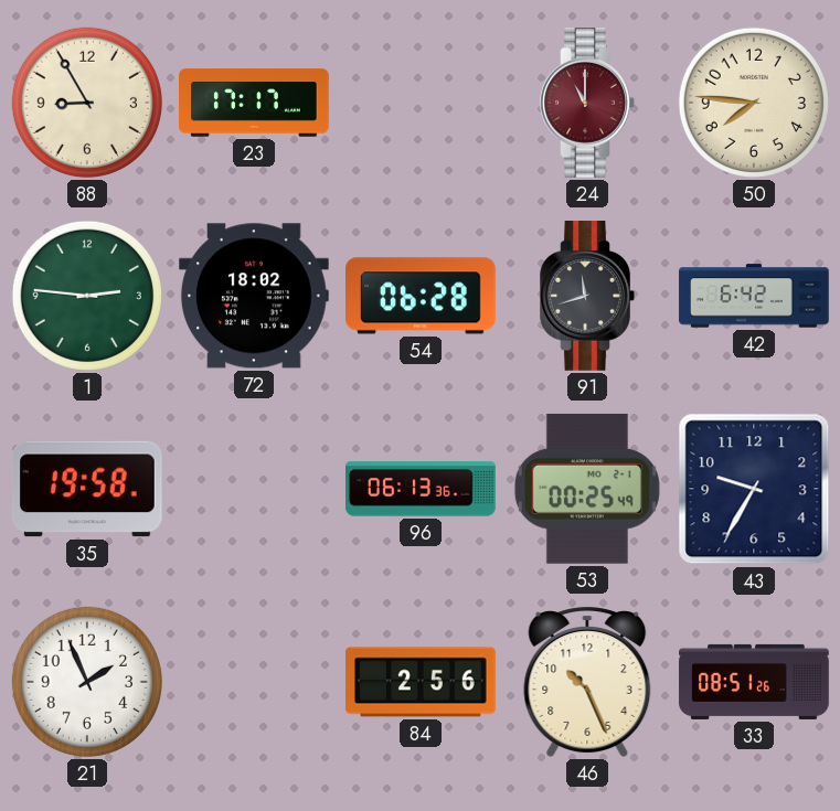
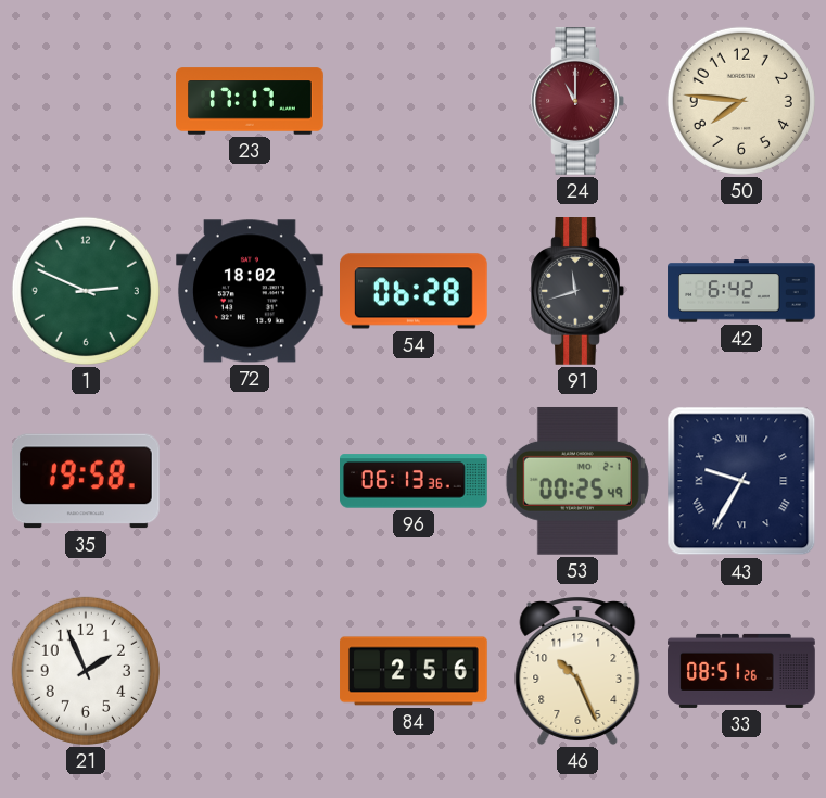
88: 8:55 -> none (87, 103)
1: 2:46 -> 2:49 (86, 291)
43 numerals: Arabic -> Roman (741, 481)
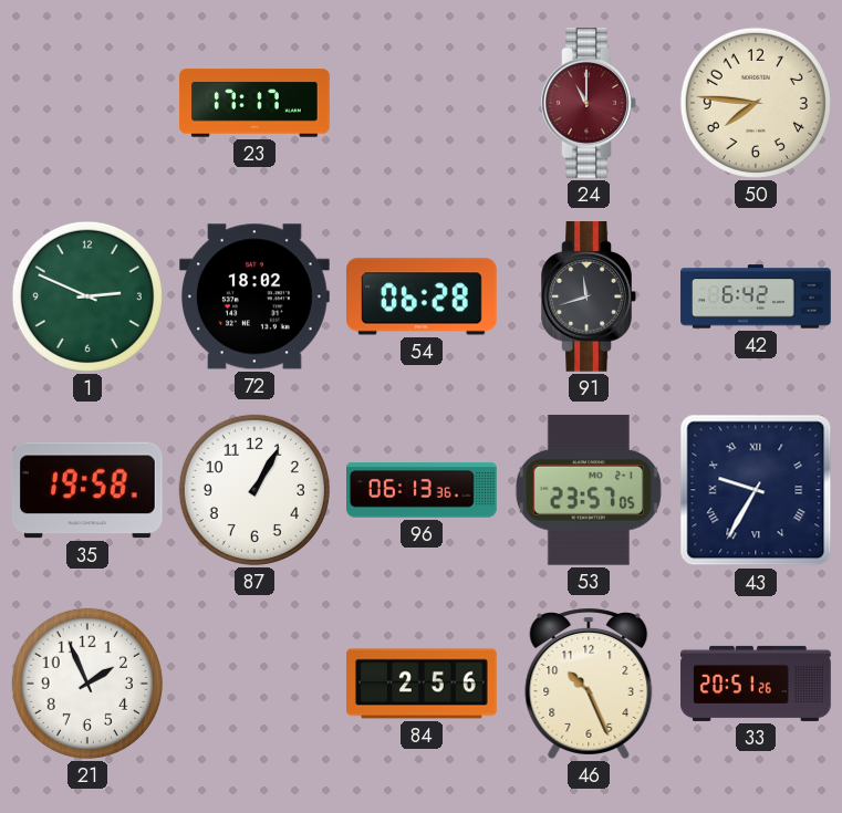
87: none -> 1:05 (254, 490)
53: 00:25 -> 23:57 (589, 490)
33: 08:51 -> 20:51 (756, 684)
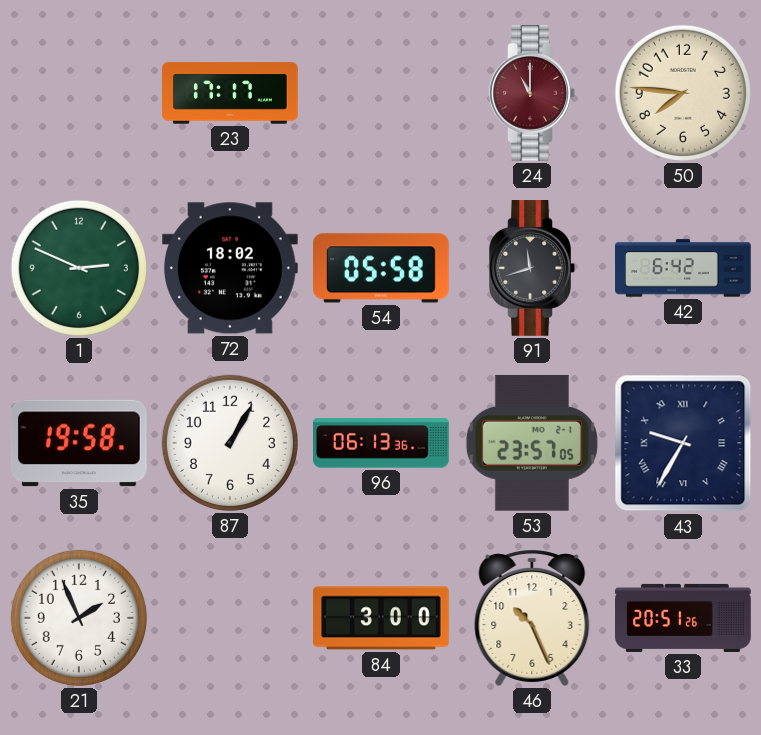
54: 06:28 -> 05:58 (382, 268)
84: 2:56 -> 3:00 (381, 618)
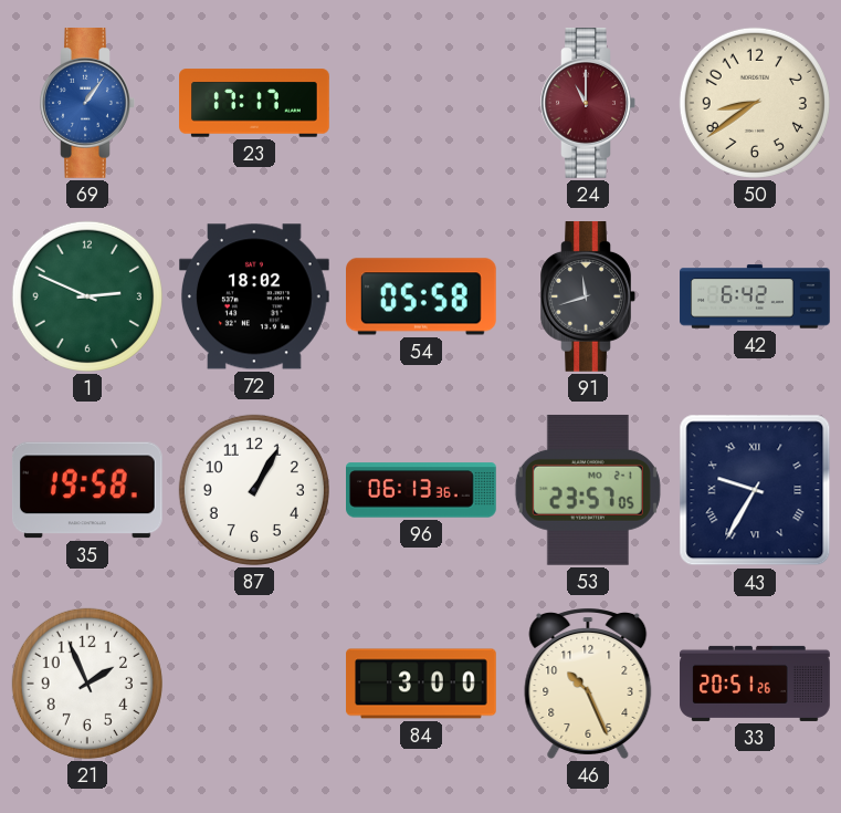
69: none -> 1:06 (87, 104)
50: 7:46 -> 8:39 (755, 103)
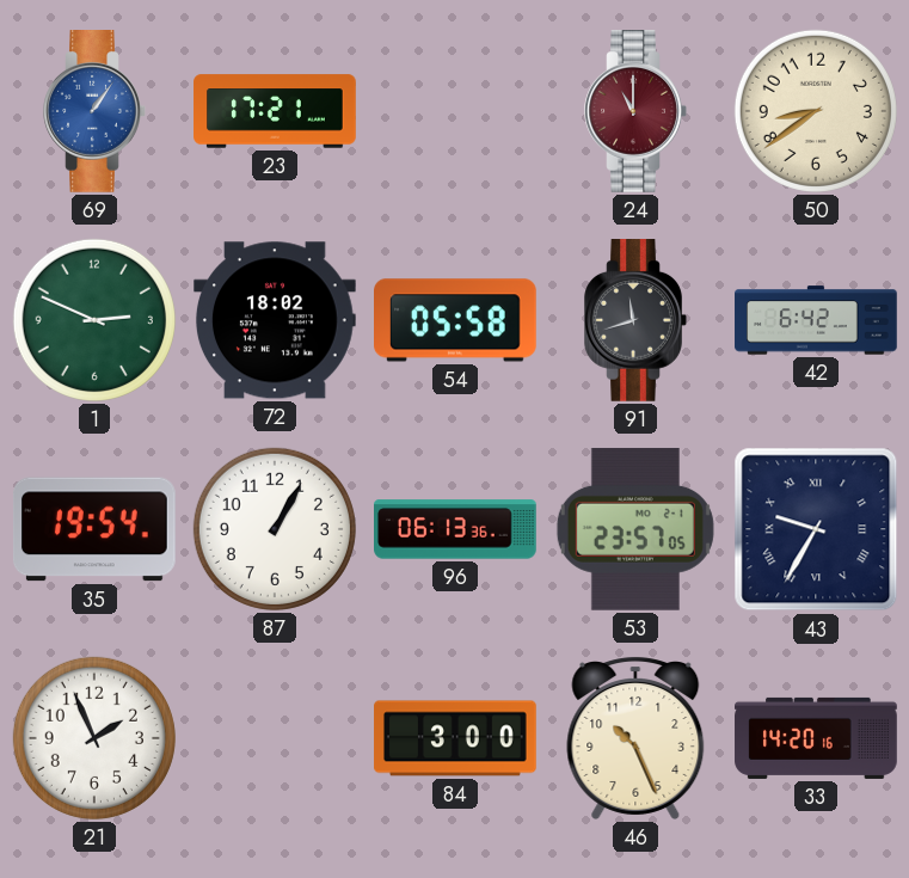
23: 17:17 -> 17:21 (275, 111)
35: 19:58 -> 19:54 (94, 529)
33: 20:51 -> 14:20 (816, 738)
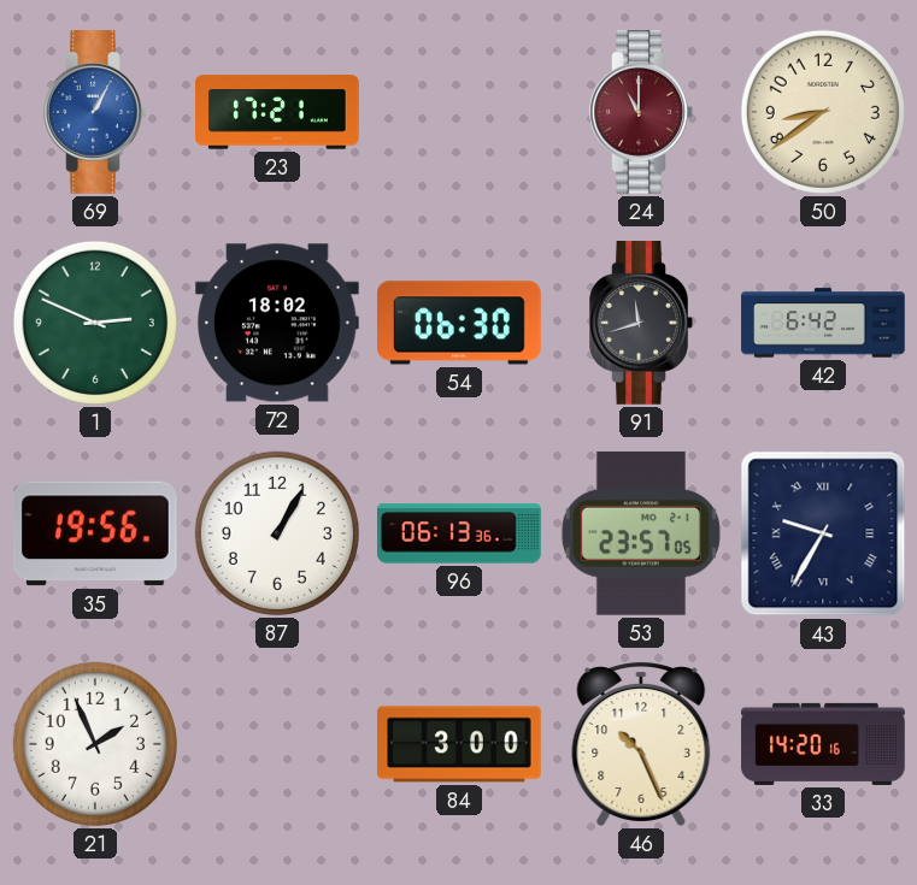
69: 1:06 -> 1:05 (95, 113)
54: 05:58 -> 06:30 (460, 323)
35: 19:54 -> 19:56 (95, 533)
